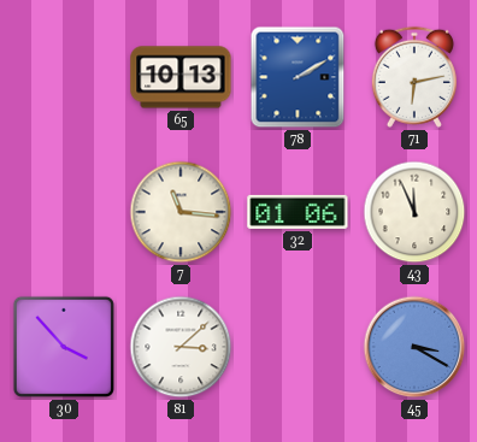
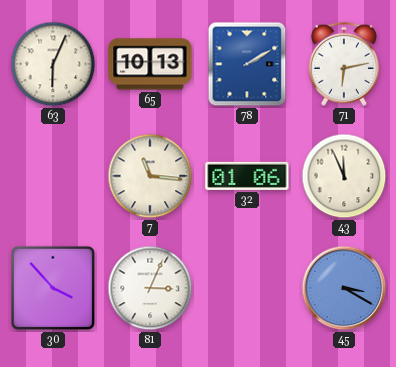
63: none -> 6:04 (53, 64)
81: 3:08 -> 3:04 (150, 288)
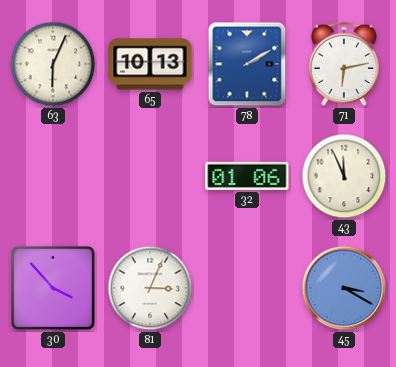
7: 11:16 -> none (150, 176)
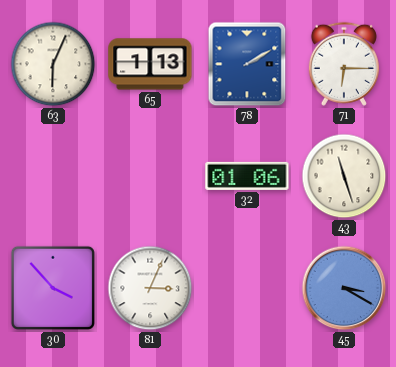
65: 10:13 -> 1:13 (150, 64)
71: 6:13 -> 6:15 (344, 64)
43: 11:56 -> 11:27 (344, 176)
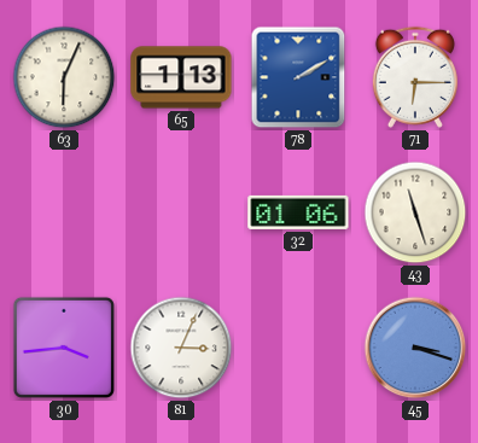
30: 3:53 -> 3:44 (64, 348)
45: 3:20 -> 3:18 (415, 348)
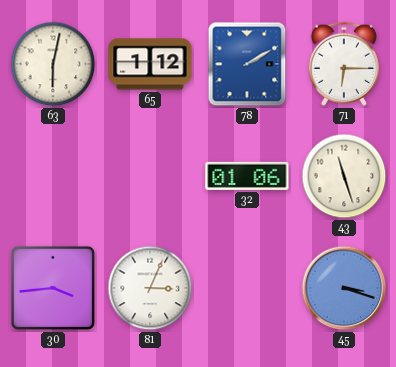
63: 6:04 -> 6:02 (53, 64)
65: 1:13 -> 1:12 (150, 64)
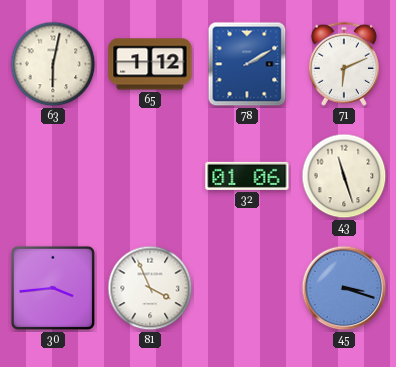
71: 6:15 -> 6:11 (344, 64)
81: 3:04 -> 3:56 (150, 288)
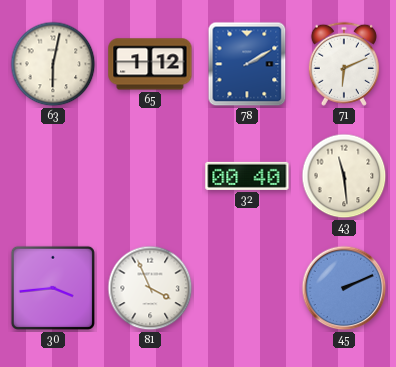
32: 01:06 -> 00:40 (247, 176)
43: 11:27 -> 11:29 (344, 176)
45: 3:18 -> 2:11 (344, 288)
